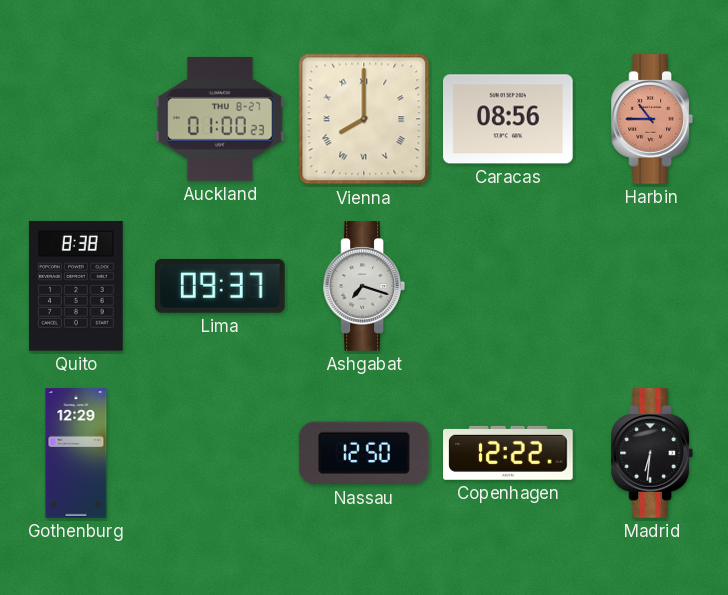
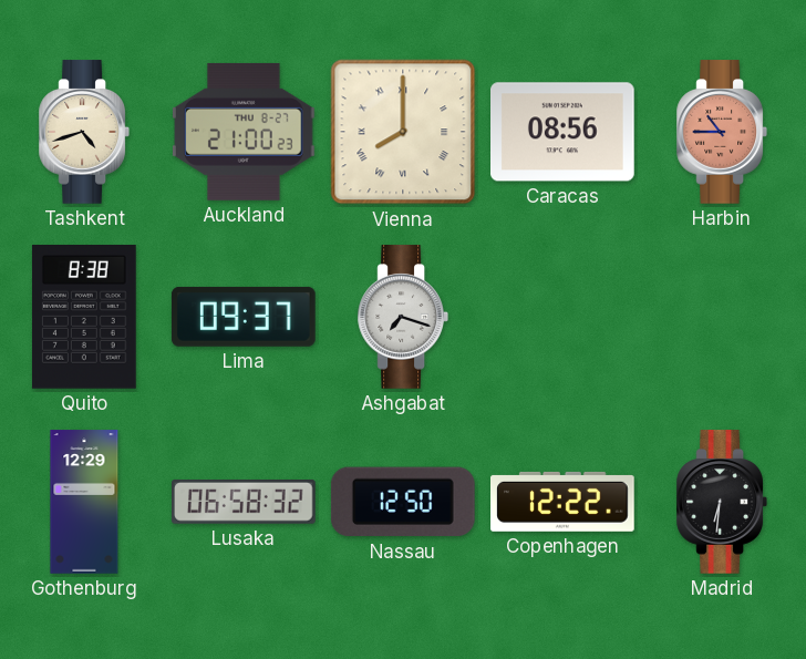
Tashkent: none -> 4:42 (83, 132)
Auckland: 01:00 -> 21:00 (245, 132)
Lusaka: none -> 06:58 (245, 503)
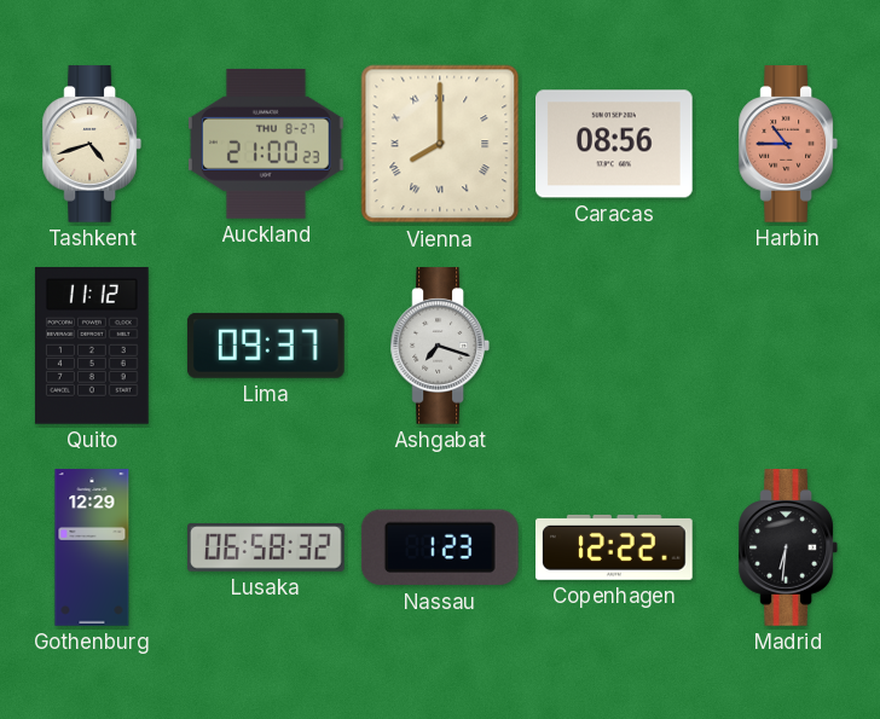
Quito: 8:38 -> 11:12 (92, 347)
Nassau: 12:50 -> 1:23 (440, 547)
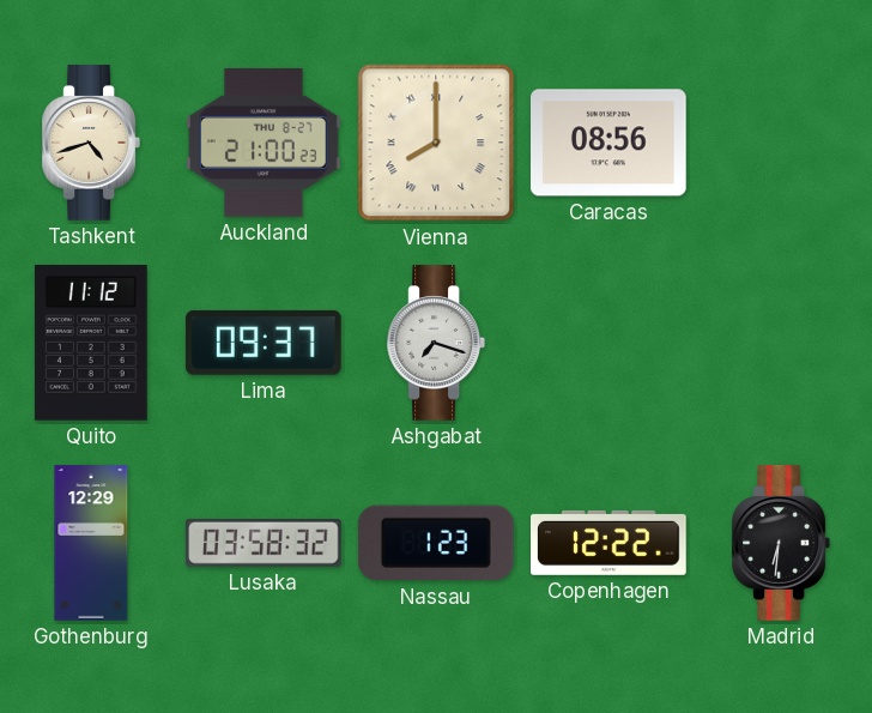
Harbin: 10:45 -> none (787, 144)
Lusaka: 06:58 -> 03:58 (265, 544)
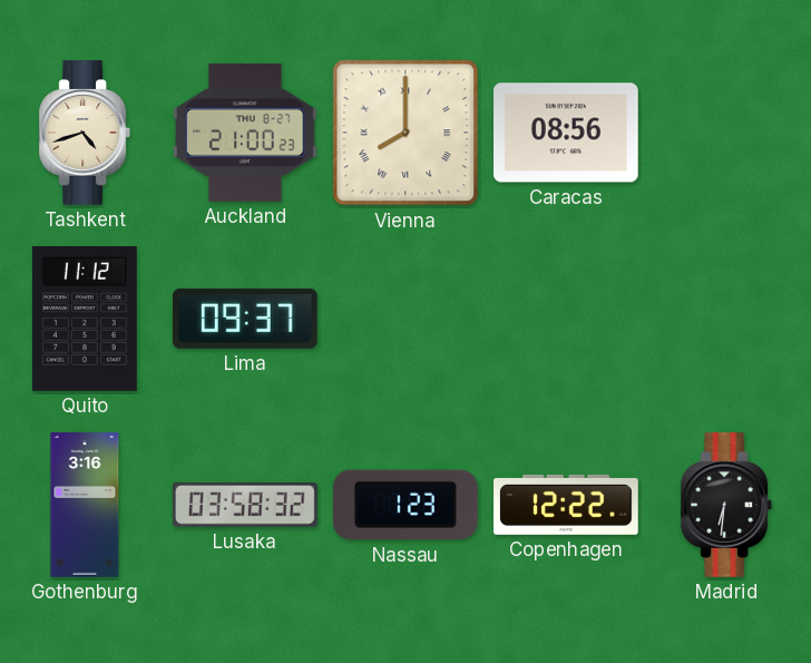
Ashgabat: 7:18 -> none (435, 343)
Gothenburg: 12:29 -> 3:16 (85, 505)
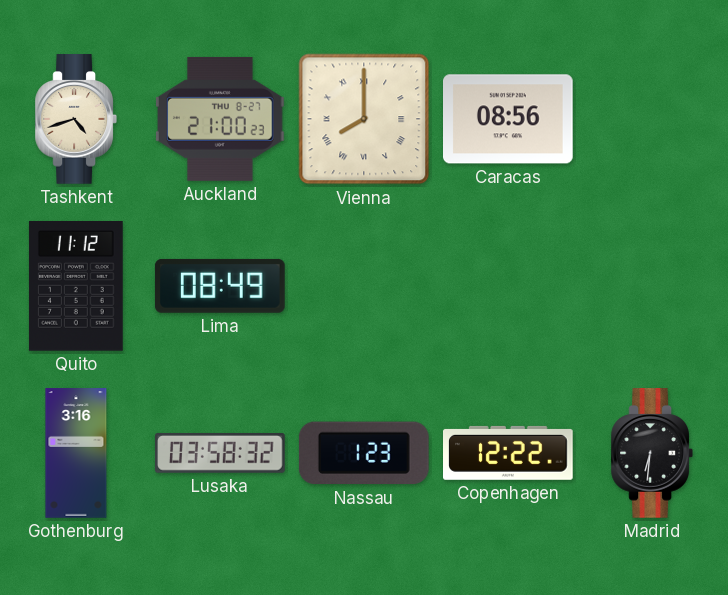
Lima: 09:37 -> 08:49 (220, 286)
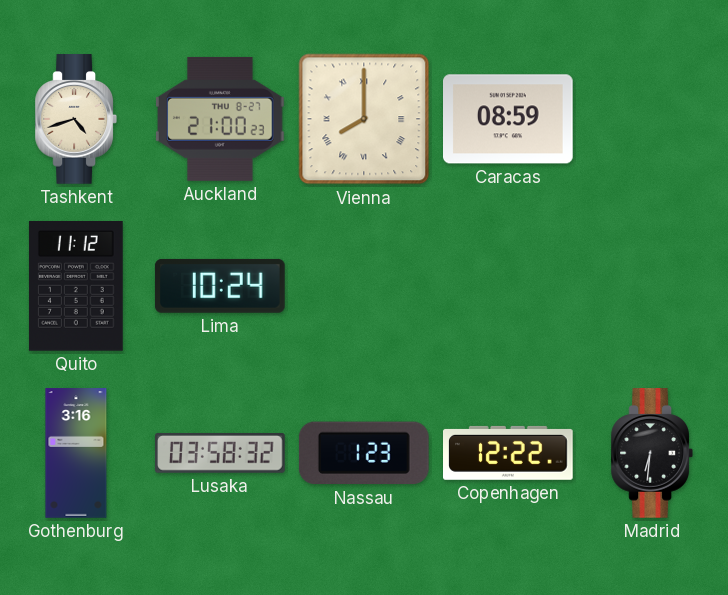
Caracas: 08:56 -> 08:59 (509, 119)
Lima: 08:49 -> 10:24 (220, 286)
